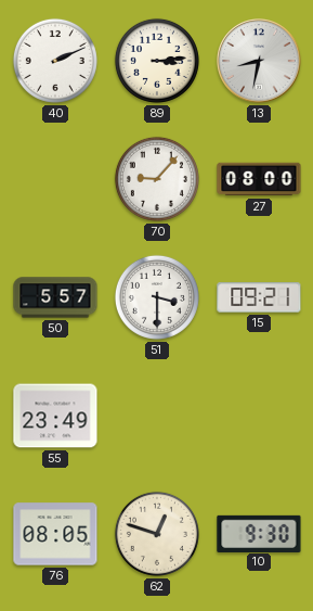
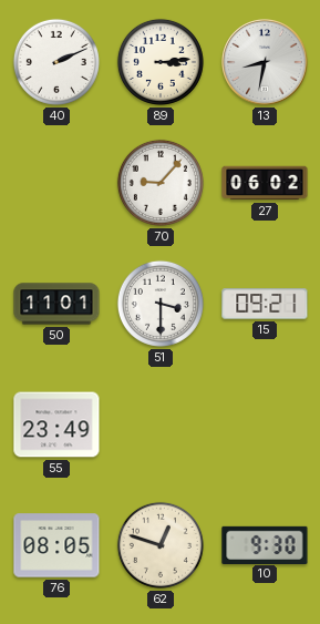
27: 08:00 -> 06:02 (265, 183)
50: 5:57 -> 11:01 (56, 304)
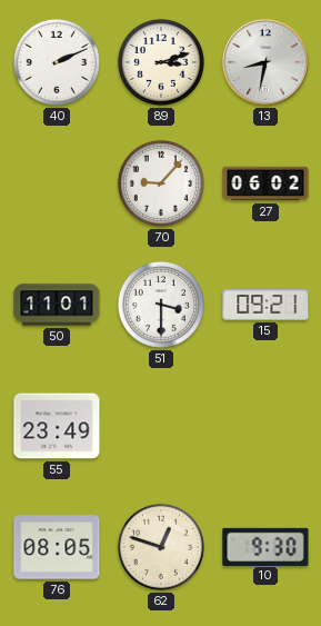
89: 3:14 -> 3:12 (161, 62)
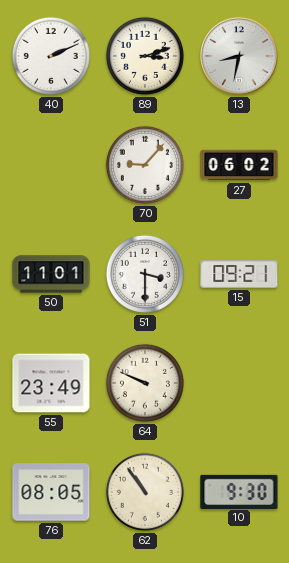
64: none -> 9:49 (145, 383)
62: 12:48 -> 10:54 (145, 492)
